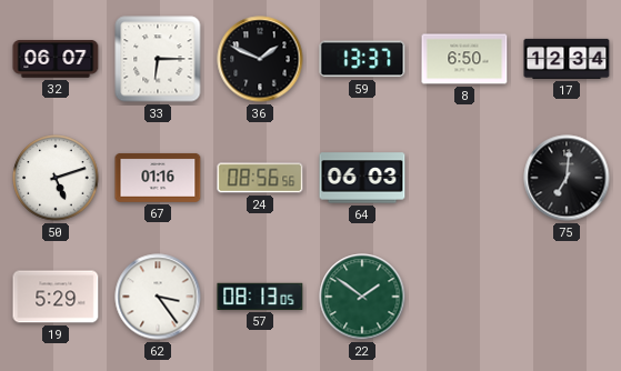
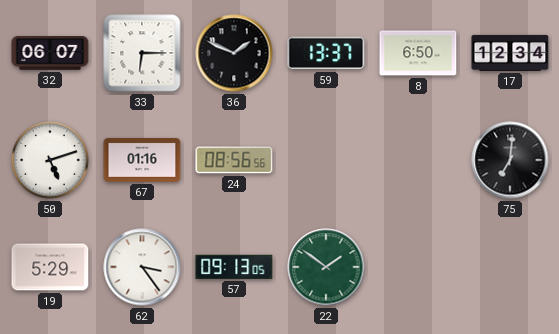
64: 06:03 -> none (362, 178)
57: 08:13 -> 09:13 (234, 267)
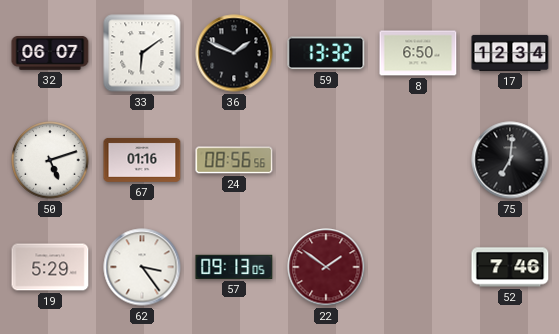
33: 6:15 -> 6:09 (142, 53)
59: 13:37 -> 13:32 (326, 53)
22 dial: green -> burgundy (326, 267)
52: none -> 7:46 (510, 267)
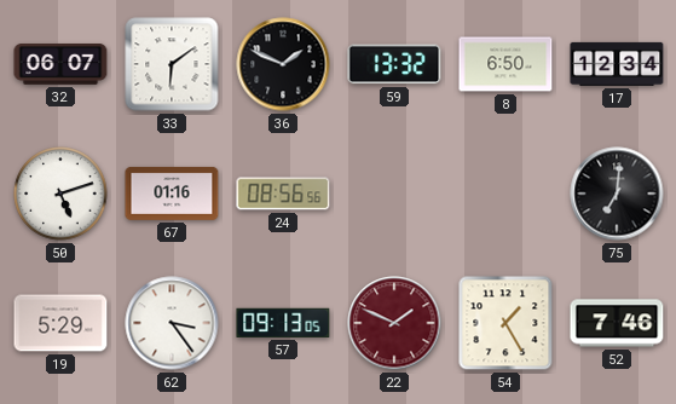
22: 1:51 -> 1:49 (394, 323)
54: none -> 1:25 (505, 323)
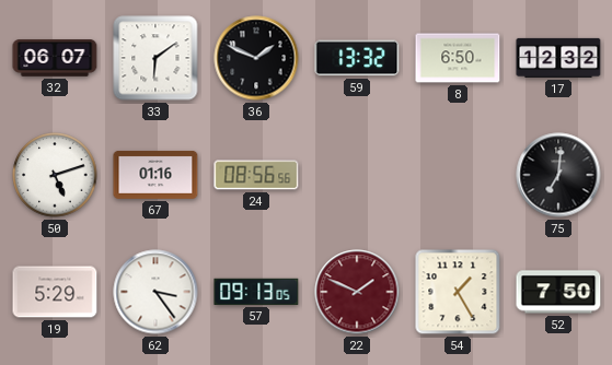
17: 12:34 -> 12:32 (558, 58)
52: 7:46 -> 7:50 (558, 292)
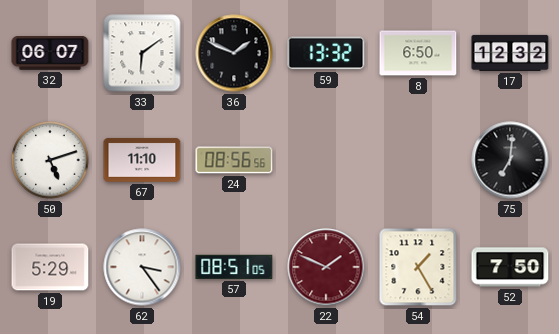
67: 01:16 -> 11:10 (142, 160)
57: 09:13 -> 08:51 (234, 267)
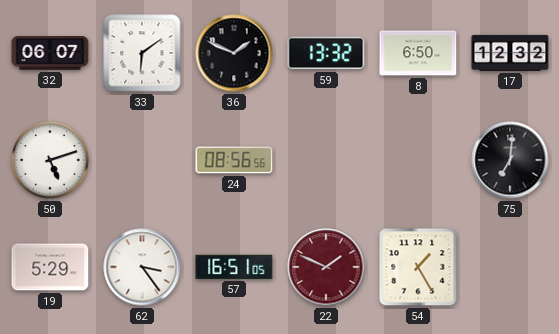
67: 11:10 -> none (142, 160)
57: 08:51 -> 16:51 (234, 267)
52: 7:50 -> none (510, 267)
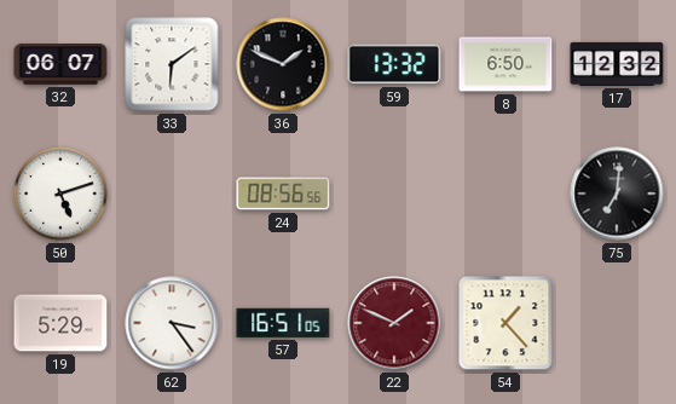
54: 1:25 -> 1:23 (505, 323)
